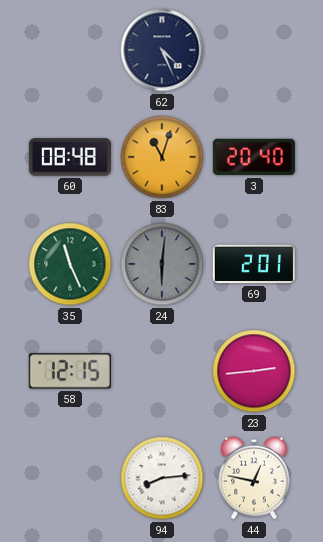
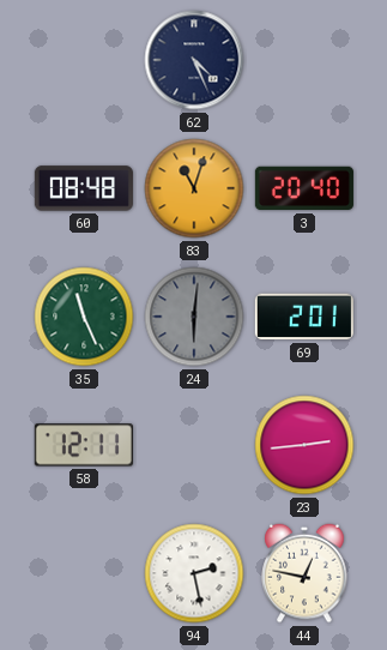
58: 12:15 -> 12:11 (84, 445)
94: 8:14 -> 2:28 (194, 573)
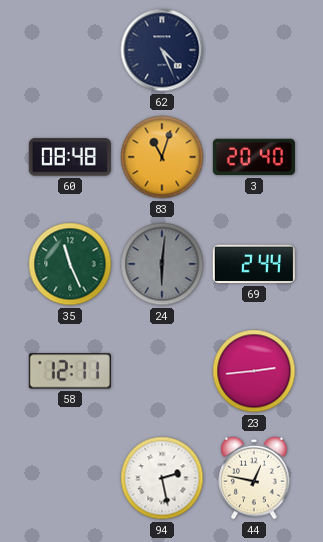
69: 2:01 -> 2:44 (254, 264)
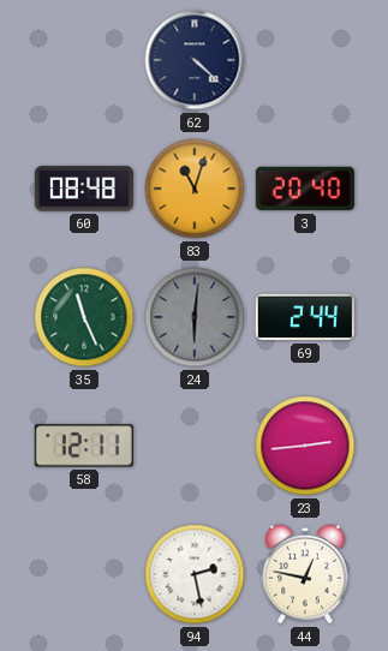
62: 4:26 -> 4:22 (195, 60)
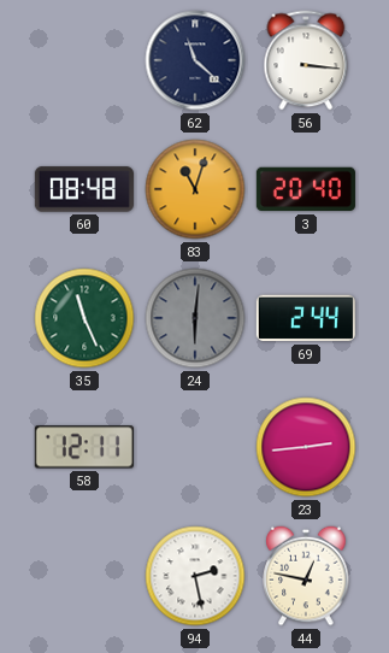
62: 4:22 -> 11:22 (195, 60)
56: none -> 3:16 (306, 60)
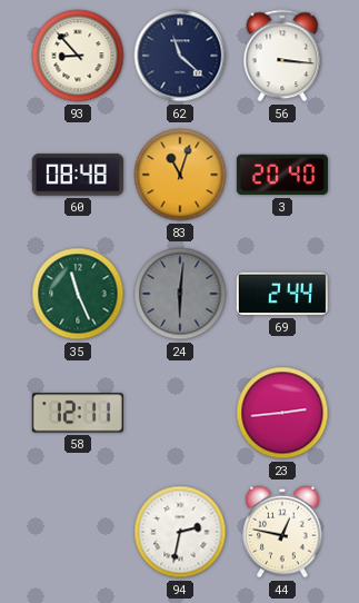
93: none -> 8:53 (78, 56)
94: 2:28 -> 2:32 (180, 532)
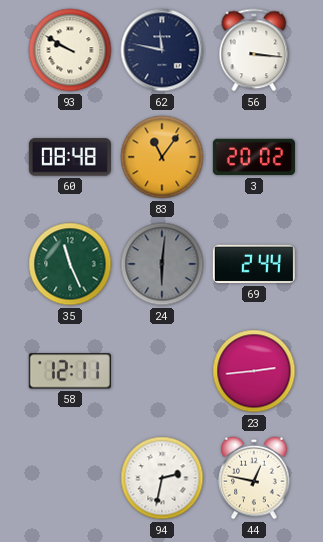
93: 8:53 -> 9:50 (70, 50)
62: 11:22 -> 11:47 (162, 50)
83: 11:03 -> 11:06 (162, 157)
3: 20:40 -> 20:02 (254, 157)
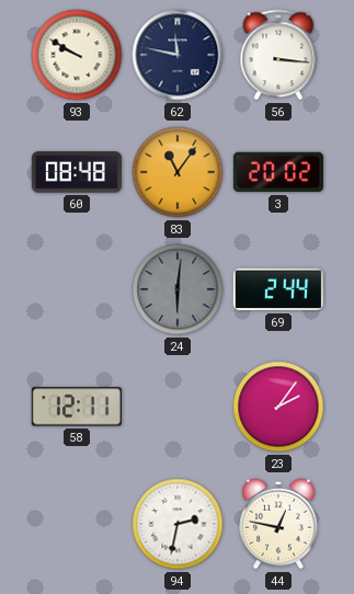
35: 11:26 -> none (70, 264)
23: 2:44 -> 2:06 (278, 407)
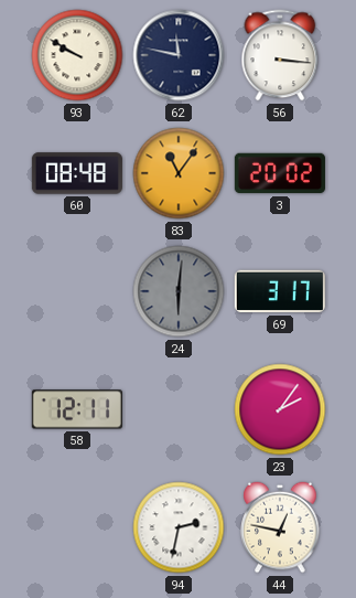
69: 2:44 -> 3:17 (280, 291)
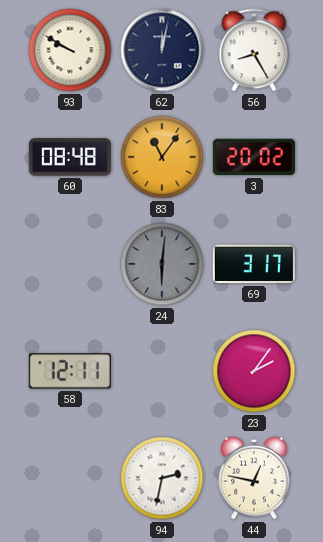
62: 11:47 -> 12:02 (162, 50)
56: 3:16 -> 8:25 (254, 50)
